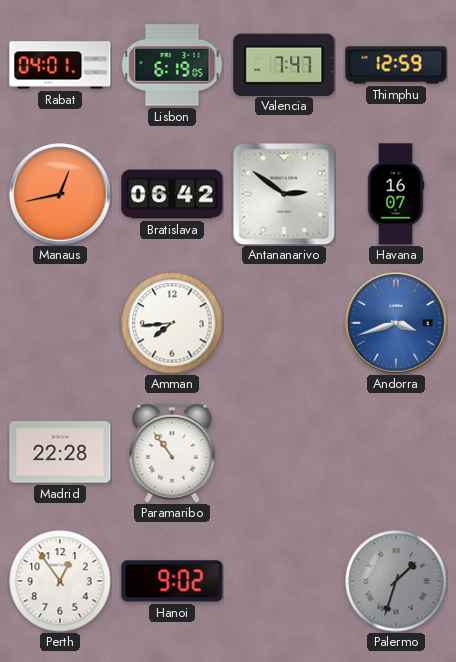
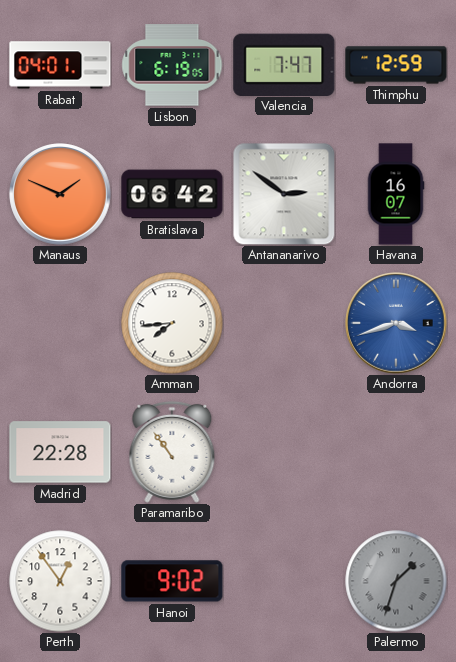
Manaus: 12:43 -> 1:49 (60, 194)
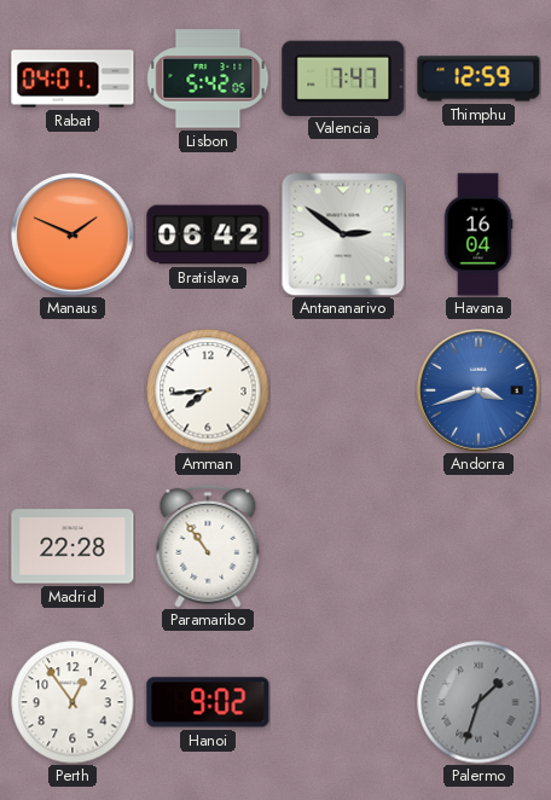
Lisbon: 6:19 -> 5:42 (208, 79)
Havana: 16:07 -> 16:04 (478, 234)
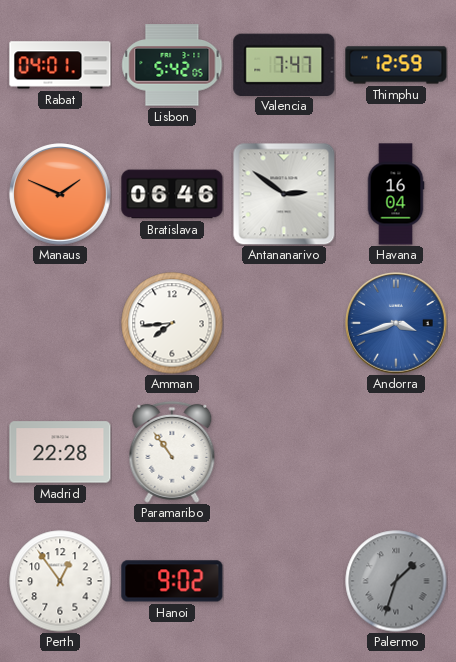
Bratislava: 06:42 -> 06:46 (172, 194)
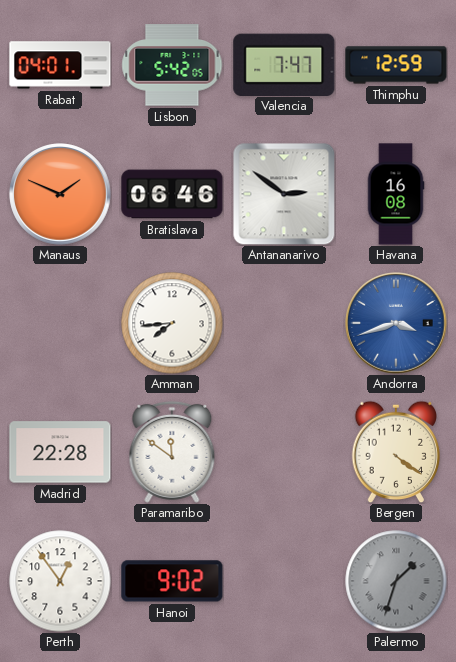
Havana: 16:04 -> 16:08 (396, 194)
Paramaribo: 10:54 -> 11:51 (172, 452)
Bergen: none -> 4:21 (396, 452)
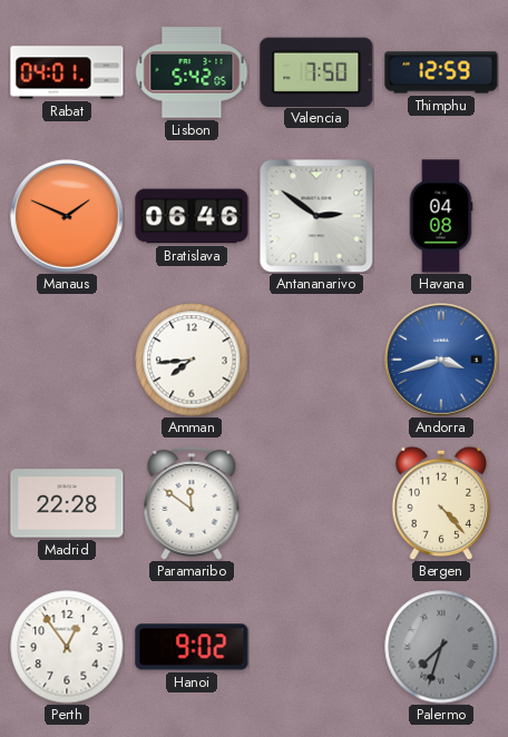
Valencia: 7:47 -> 7:50 (316, 71)
Havana: 16:08 -> 04:08 (441, 216)
Bergen: 4:21 -> 4:23 (441, 503)
Palermo: 1:33 -> 7:33 (441, 647)
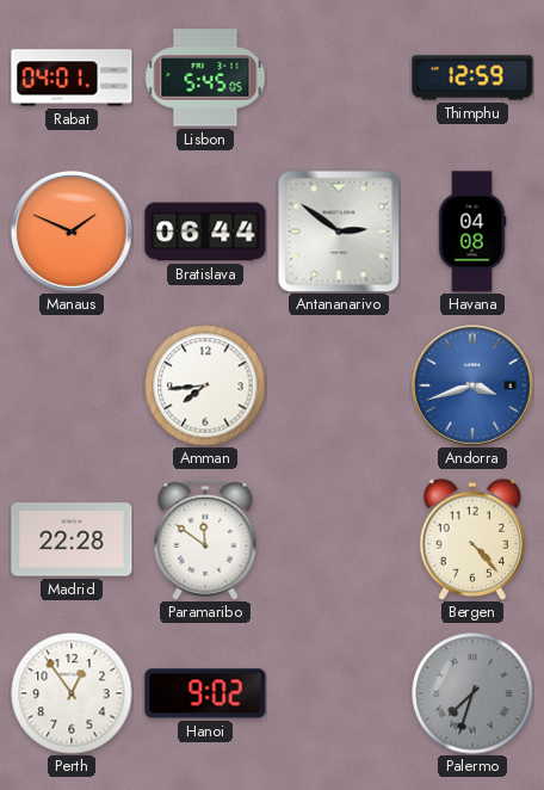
Lisbon: 5:42 -> 5:45 (205, 78)
Valencia: 7:50 -> none (316, 71)
Bratislava: 06:46 -> 06:44 (205, 232)
